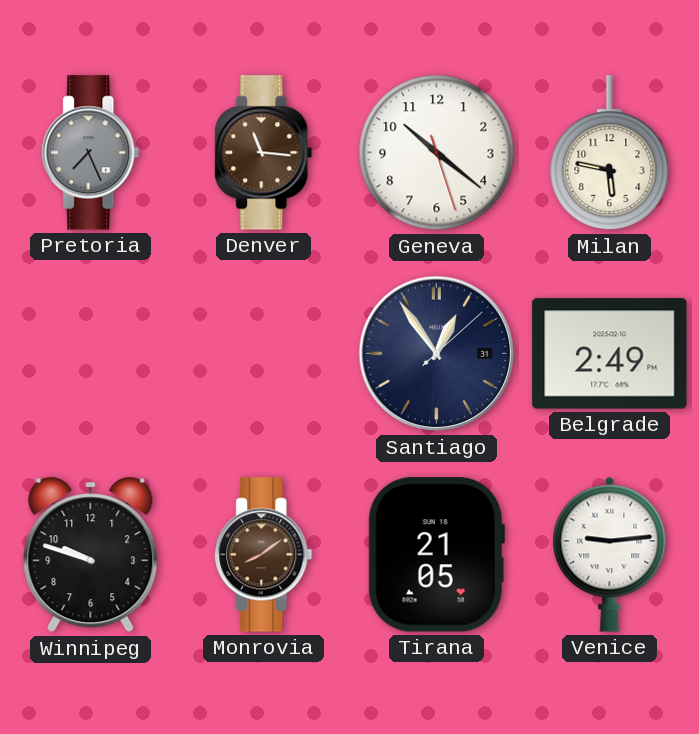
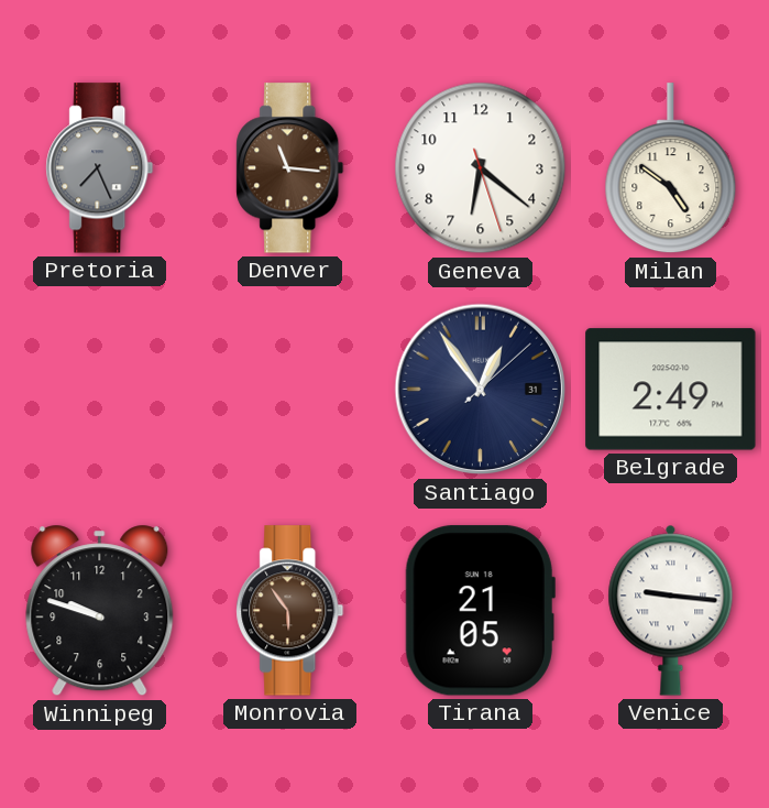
Geneva: 10:21 -> 6:21 (481, 168)
Milan: 5:47 -> 4:51 (671, 168)
Monrovia: 8:09 -> 5:54 (290, 611)
Venice: 9:14 -> 9:16 (671, 610)
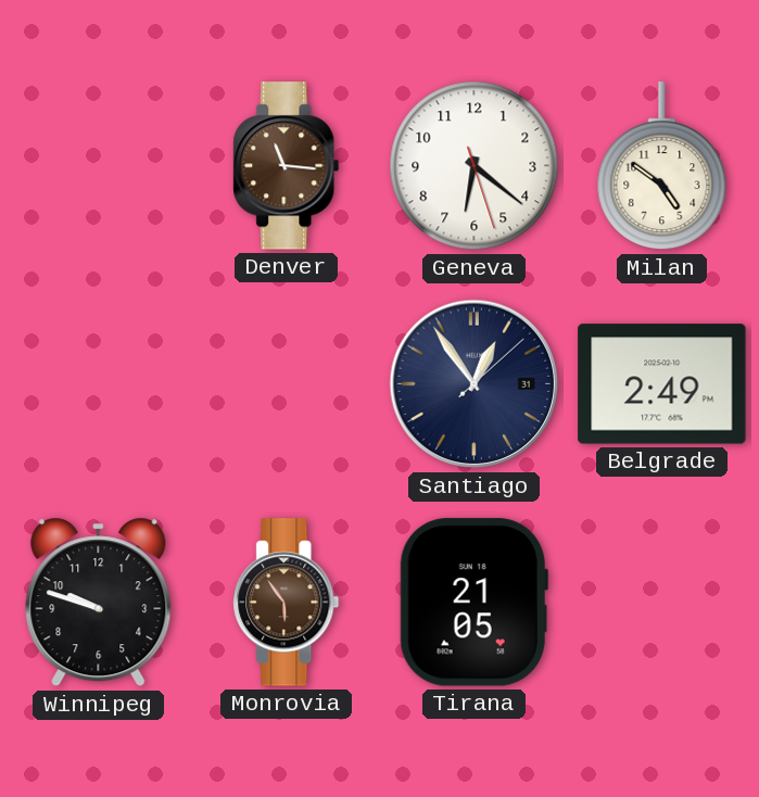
Pretoria: 7:26 -> none (100, 168)
Venice: 9:16 -> none (671, 610)
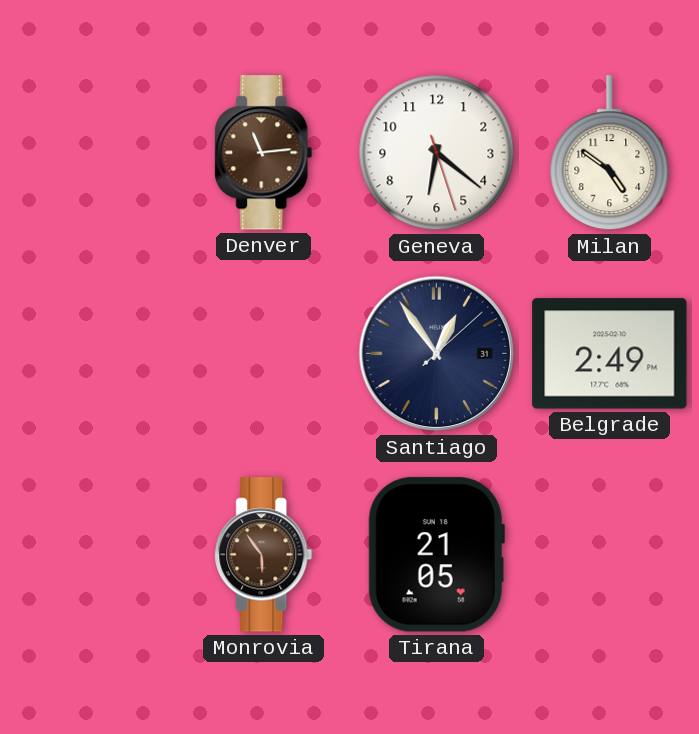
Denver: 11:16 -> 11:14 (264, 153)
Winnipeg: 9:48 -> none (99, 603)
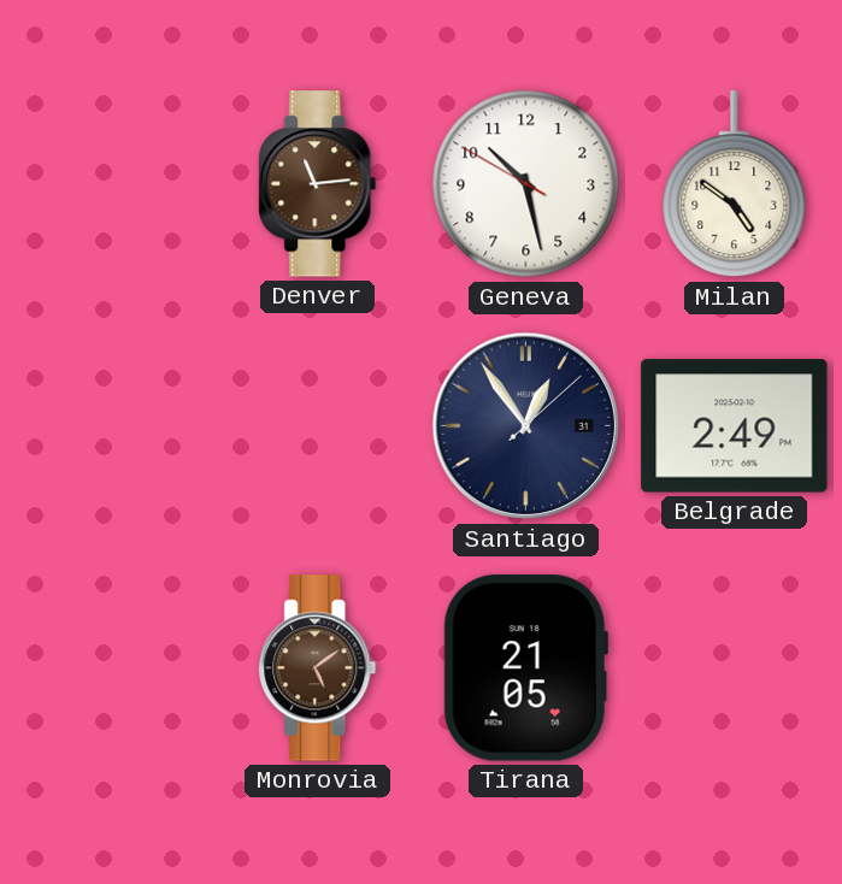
Geneva: 6:21 -> 10:27 (526, 184)
Monrovia: 5:54 -> 5:09 (318, 668)
